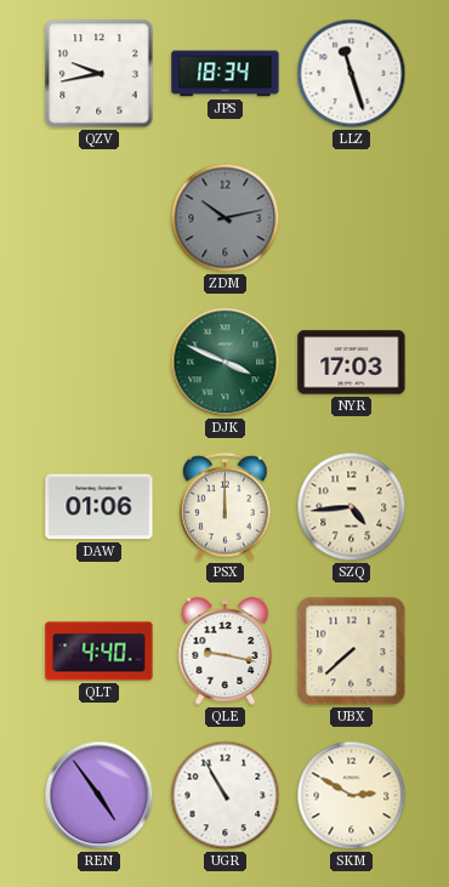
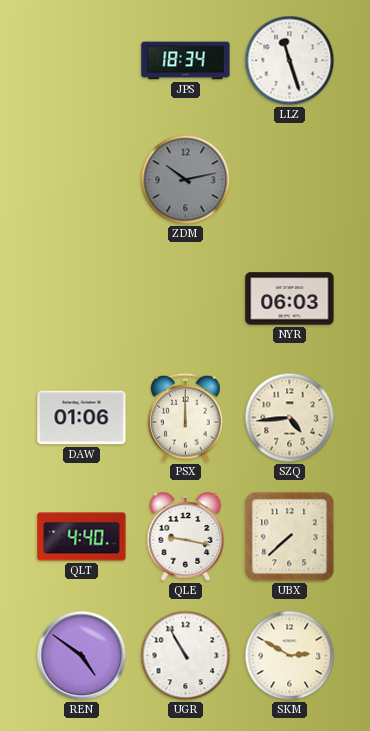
QZV: 9:43 -> none (100, 74)
DJK: 3:49 -> none (226, 363)
NYR: 17:03 -> 06:03 (290, 299)
REN: 4:54 -> 4:51 (82, 656)
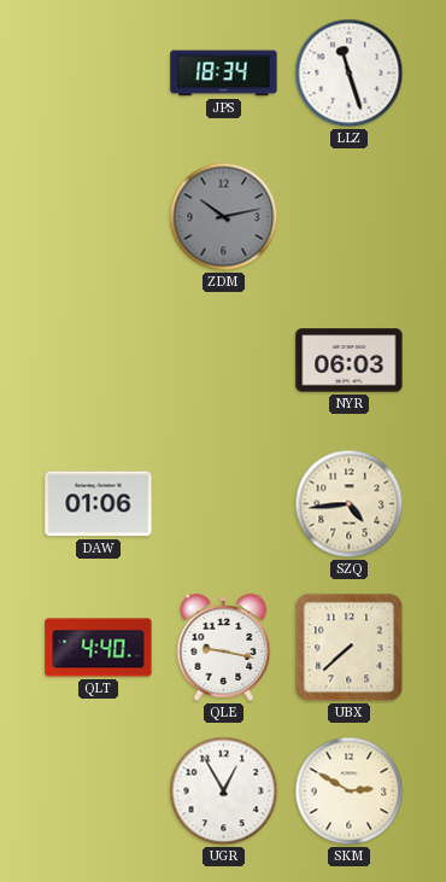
PSX: 12:00 -> none (186, 418)
REN: 4:51 -> none (82, 656)
UGR: 10:55 -> 12:55 (224, 792)
